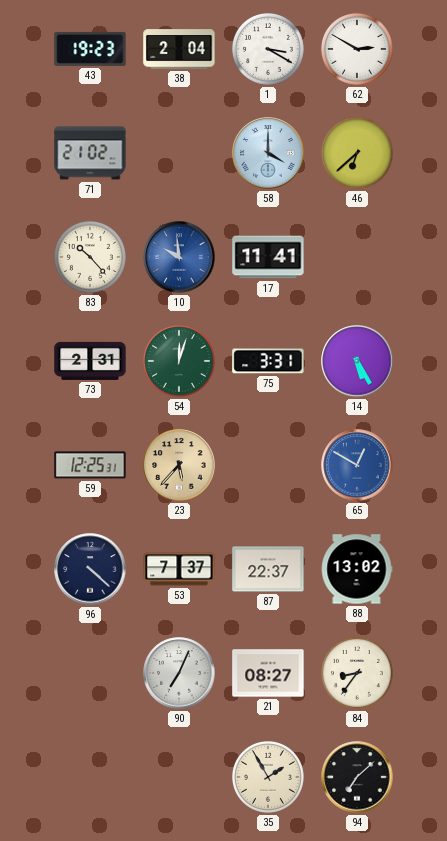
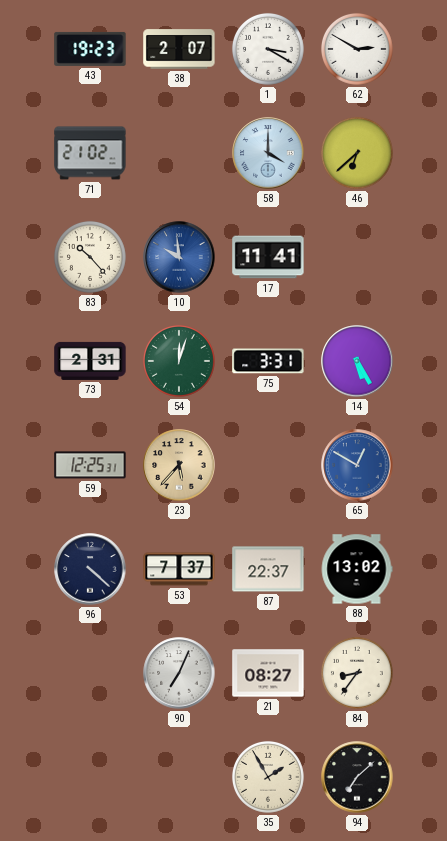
38: 2:04 -> 2:07 (179, 49)
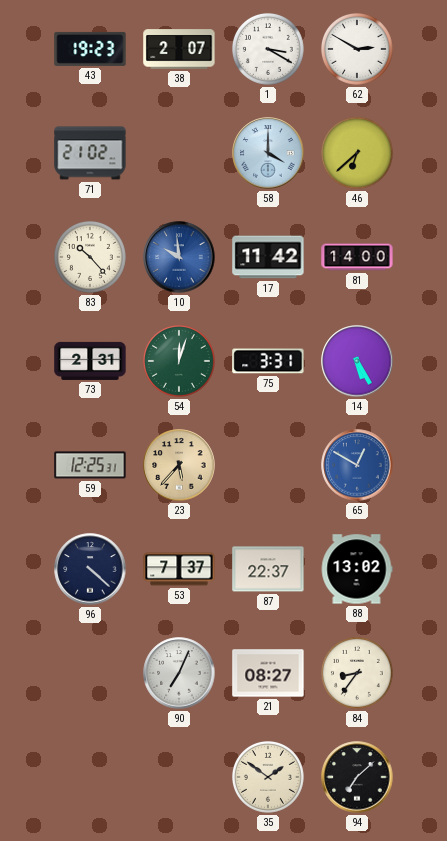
17: 11:41 -> 11:42 (268, 257)
81: none -> 14:00 (357, 257)
35: 1:55 -> 1:51 (268, 777)
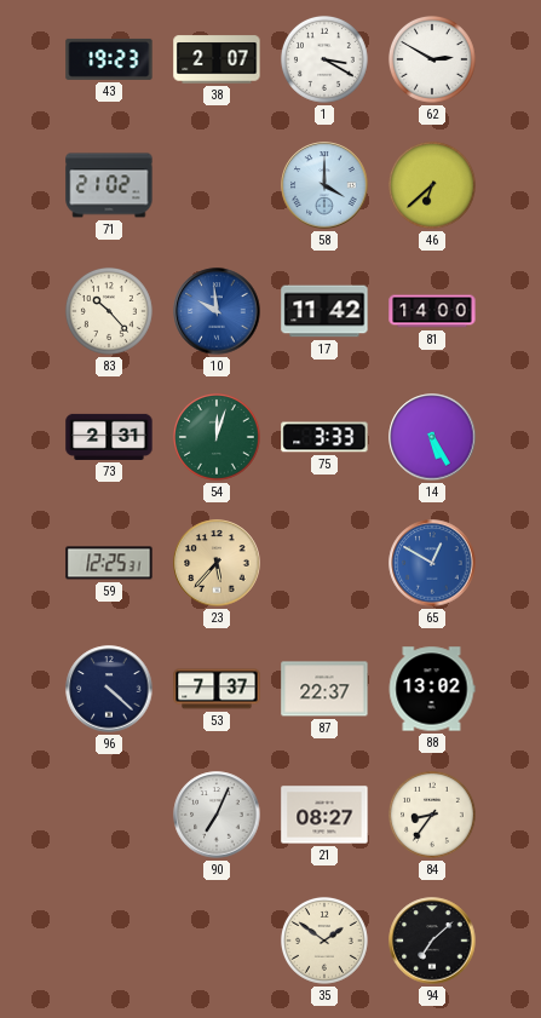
75: 3:31 -> 3:33 (324, 437)
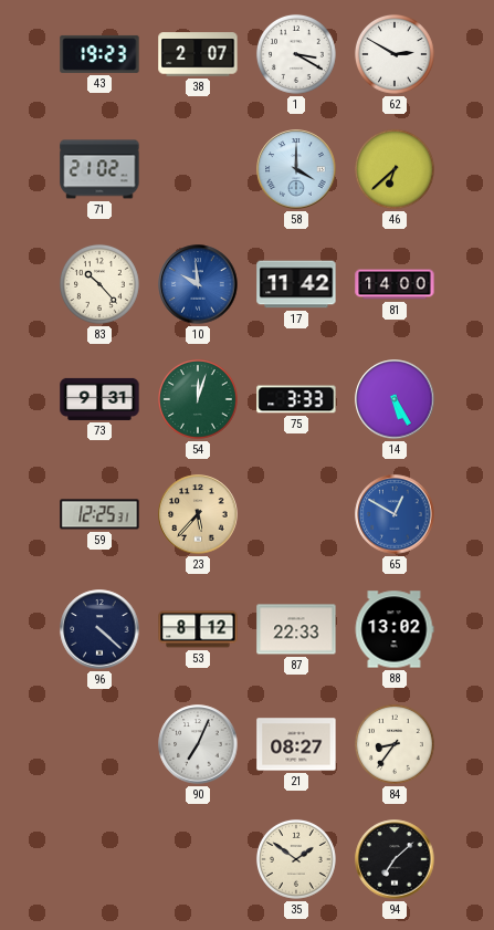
73: 2:31 -> 9:31 (99, 399)
53: 7:37 -> 8:12 (198, 629)
87: 22:37 -> 22:33 (296, 629)
